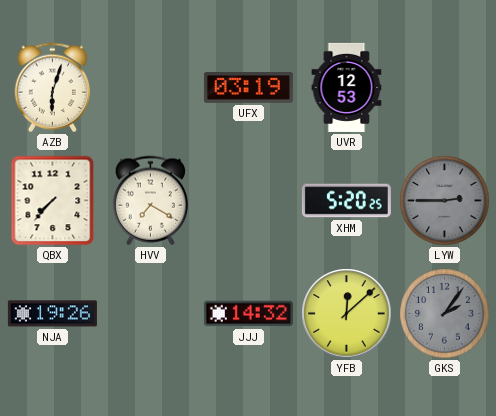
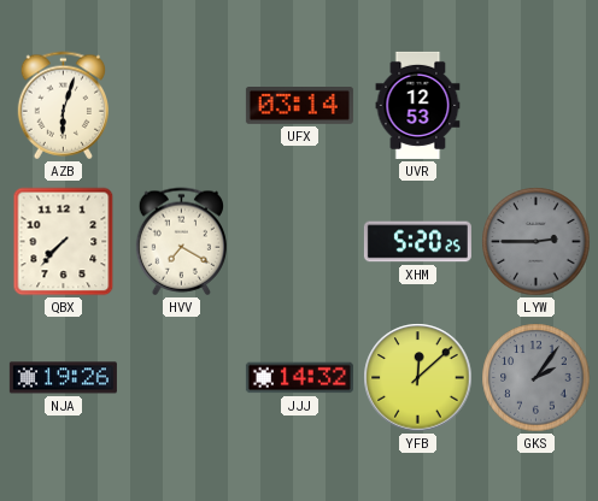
UFX: 03:19 -> 03:14 (299, 106)
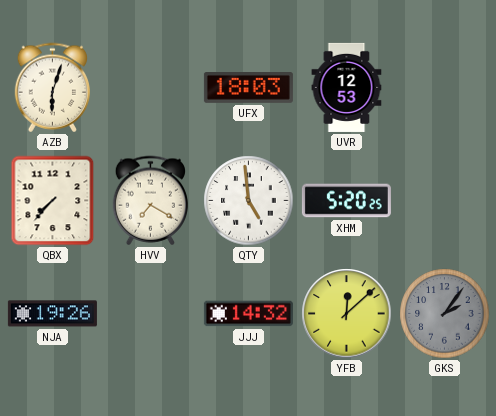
UFX: 03:14 -> 18:03 (248, 88)
QTY: none -> 4:59 (249, 201)
LYW: 2:45 -> none (537, 242)
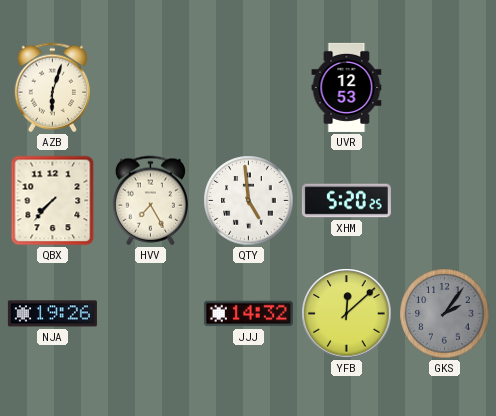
UFX: 18:03 -> none (248, 88)
HVV: 7:20 -> 7:25 (150, 201)
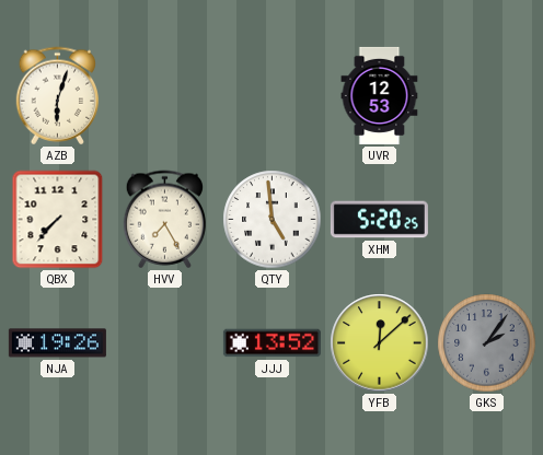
JJJ: 14:32 -> 13:52 (271, 343)
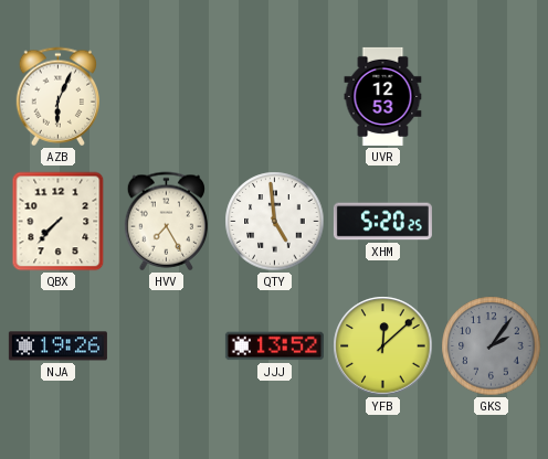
AZB: 6:03 -> 6:04 (57, 97)
